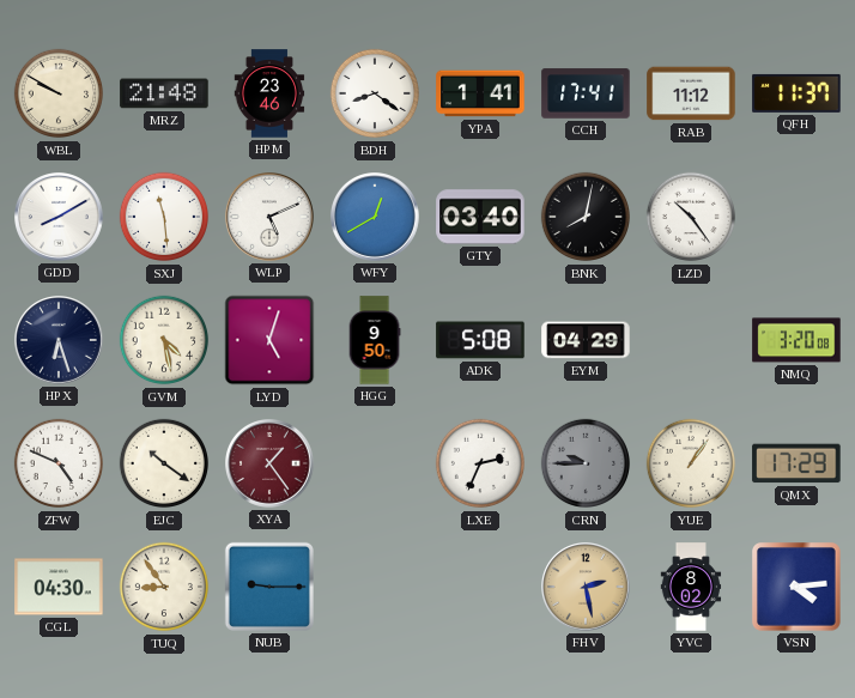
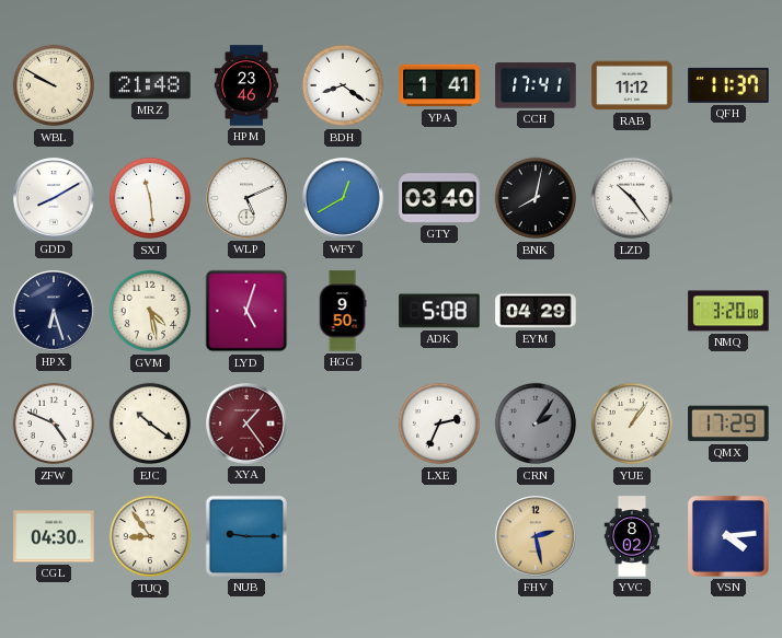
CRN: 9:45 -> 2:06 (536, 424)
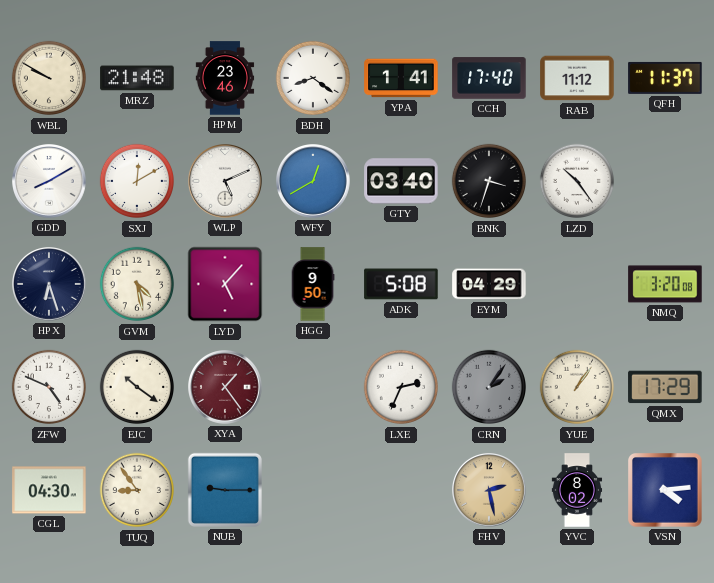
CCH: 17:41 -> 17:40 (489, 78)
SXJ: 11:29 -> 12:10 (137, 181)
BNK: 8:02 -> 3:33 (489, 181)
LYD: 5:03 -> 5:07 (225, 284)
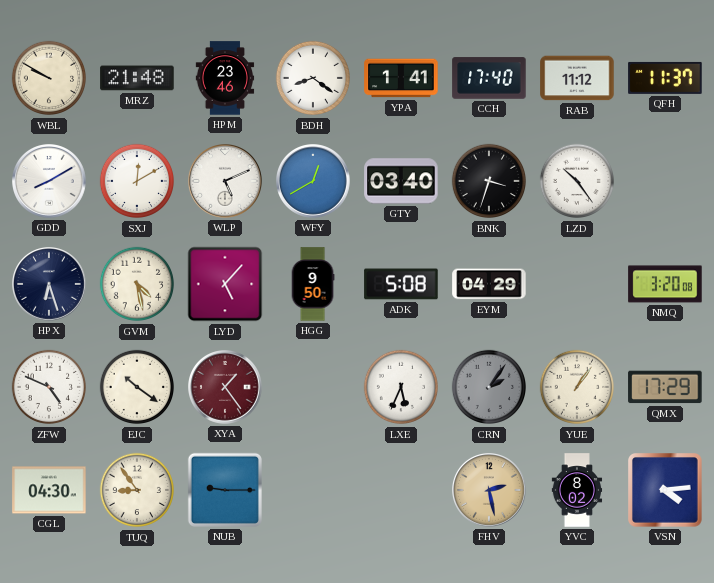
LXE: 2:34 -> 5:34 (401, 387)
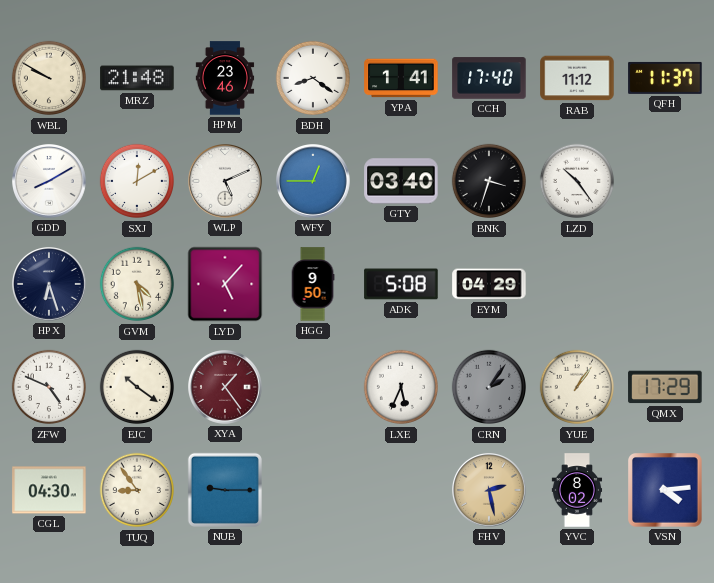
WFY: 12:40 -> 12:45 (314, 182)
NMQ: 3:20 -> none (665, 284)
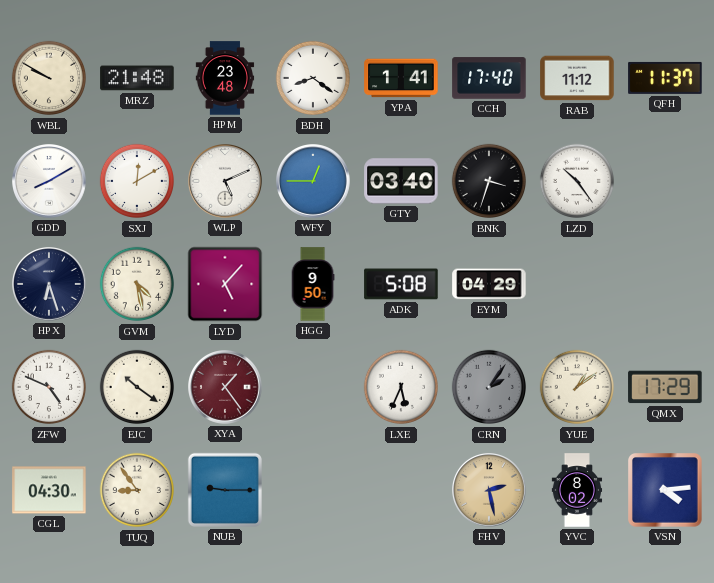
HPM: 23:46 -> 23:48 (225, 78)
YUE: 1:06 -> 1:09 (577, 387)
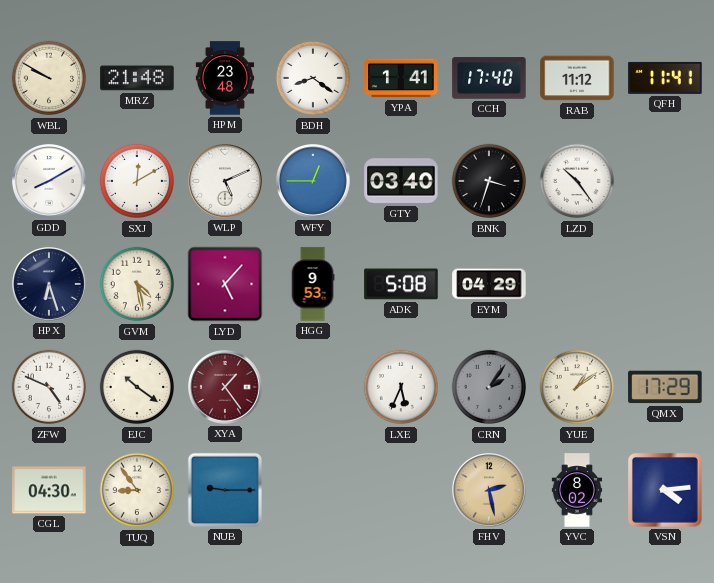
QFH: 11:37 -> 11:41 (665, 78)
HGG: 9:50 -> 9:53 (313, 284)
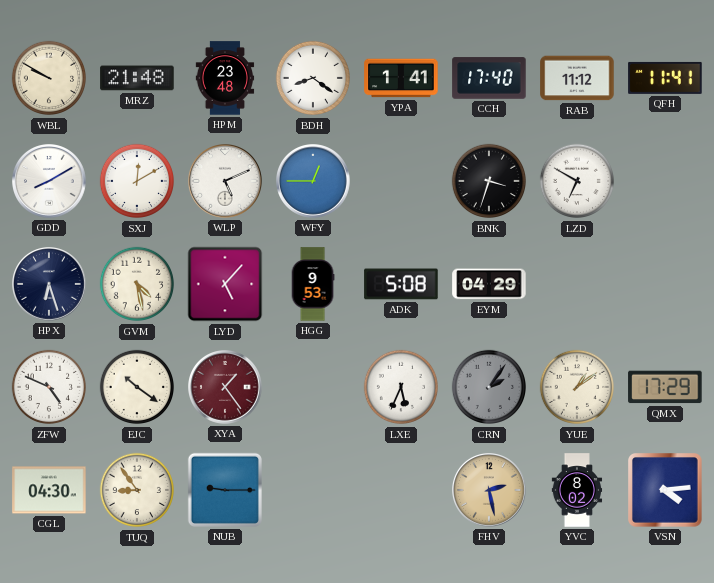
GTY: 03:40 -> none (401, 181)
LZD: 10:24 -> 6:50 (577, 181)
